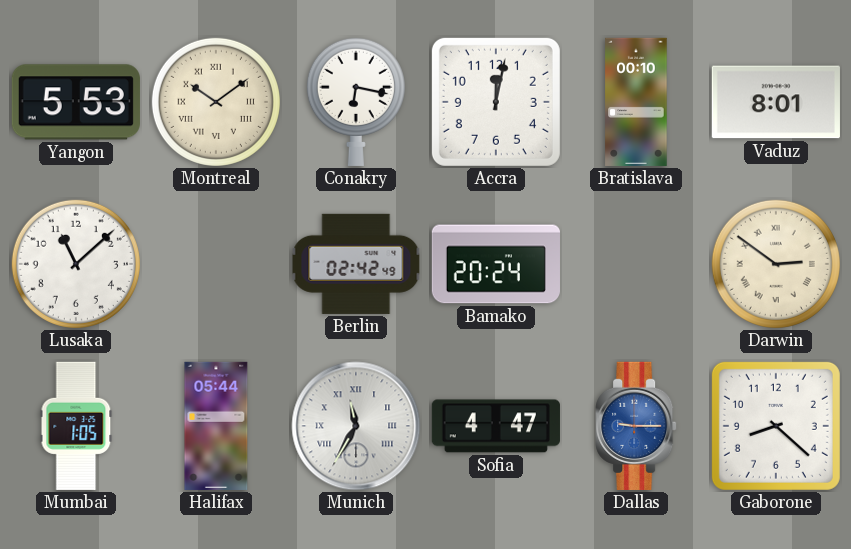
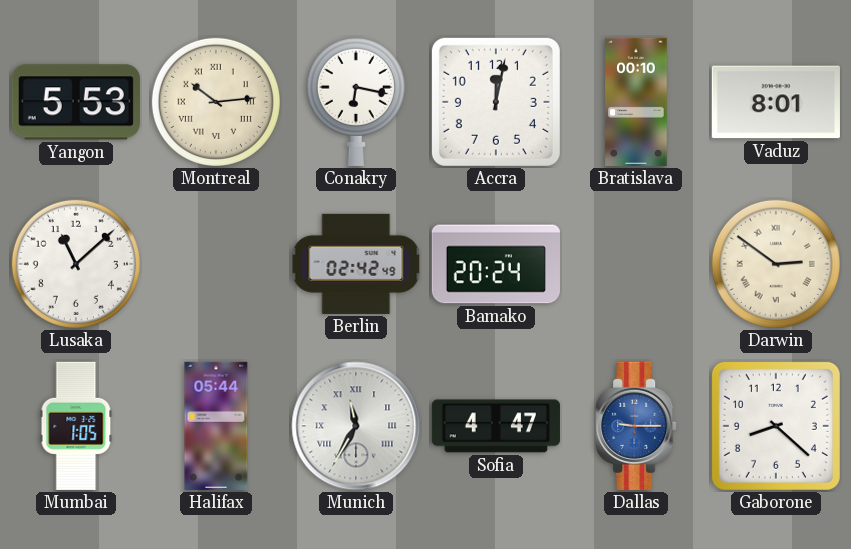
Montreal: 10:09 -> 10:14 (216, 102)
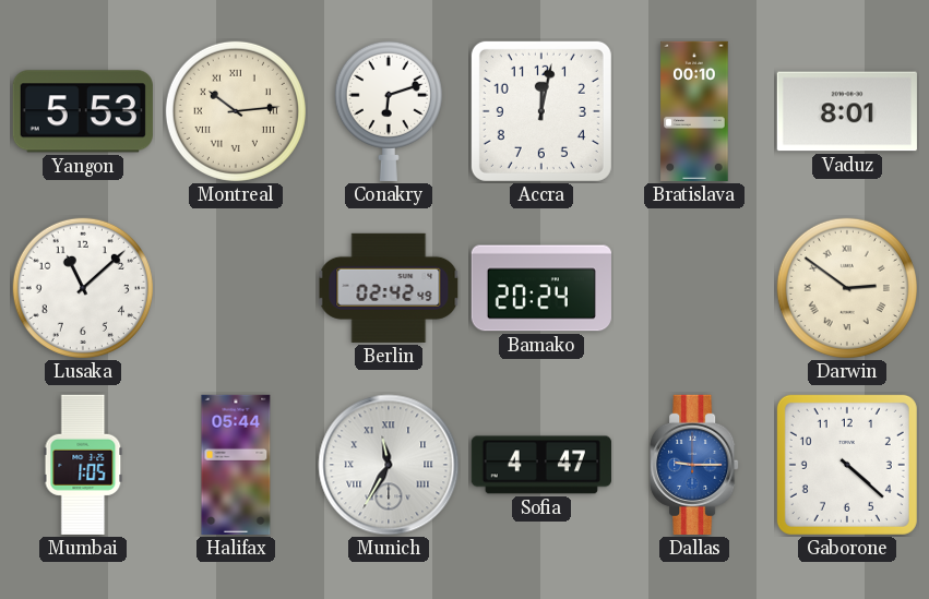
Conakry: 6:17 -> 6:12 (389, 110)
Gaborone: 8:22 -> 4:22 (847, 465)
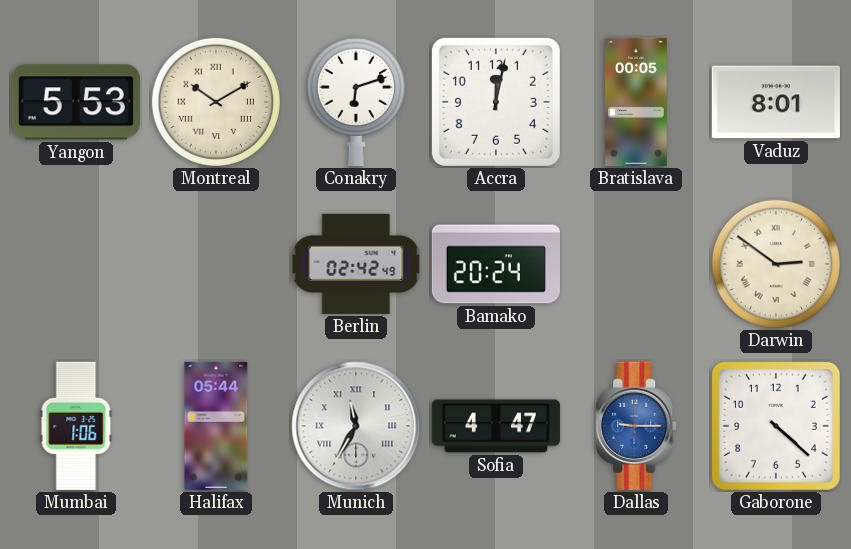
Montreal: 10:14 -> 10:10 (216, 102)
Bratislava: 00:10 -> 00:05 (636, 102)
Lusaka: 11:08 -> none (83, 288)
Mumbai: 1:05 -> 1:06 (76, 426)
